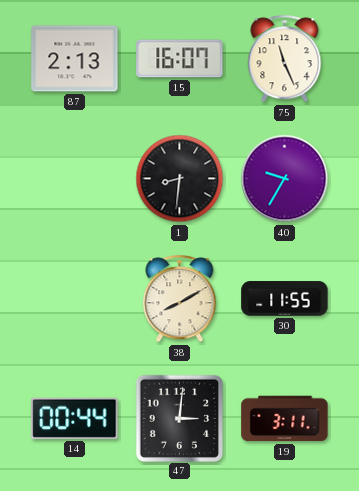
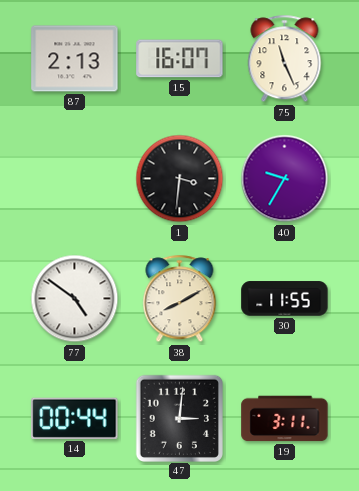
1: 8:31 -> 3:31 (180, 179)
77: none -> 4:51 (75, 299)
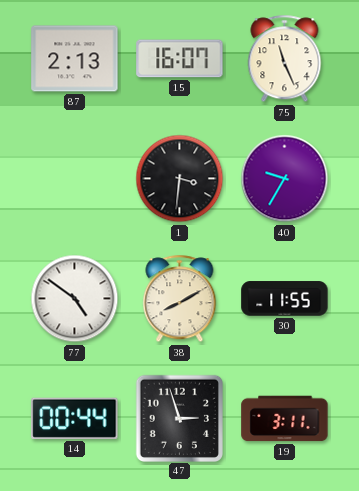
47: 3:01 -> 2:57 (179, 418)
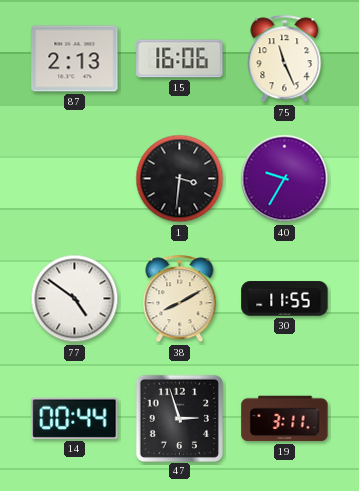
15: 16:07 -> 16:06 (180, 59)
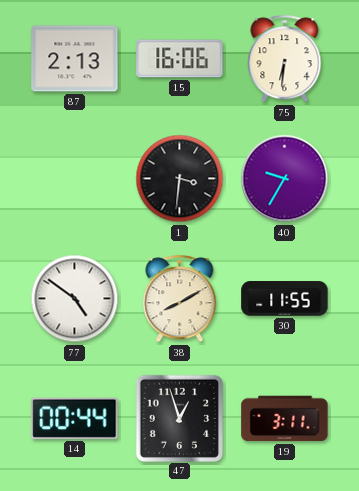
75: 11:26 -> 6:31 (285, 59)
47: 2:57 -> 12:57 (179, 418)
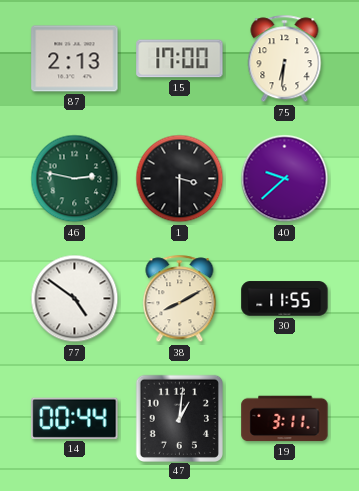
15: 16:06 -> 17:00 (180, 59)
46: none -> 2:47 (75, 179)
1: 3:31 -> 3:30 (180, 179)
40: 9:35 -> 9:38 (285, 179)
47: 12:57 -> 1:01 (179, 418)
